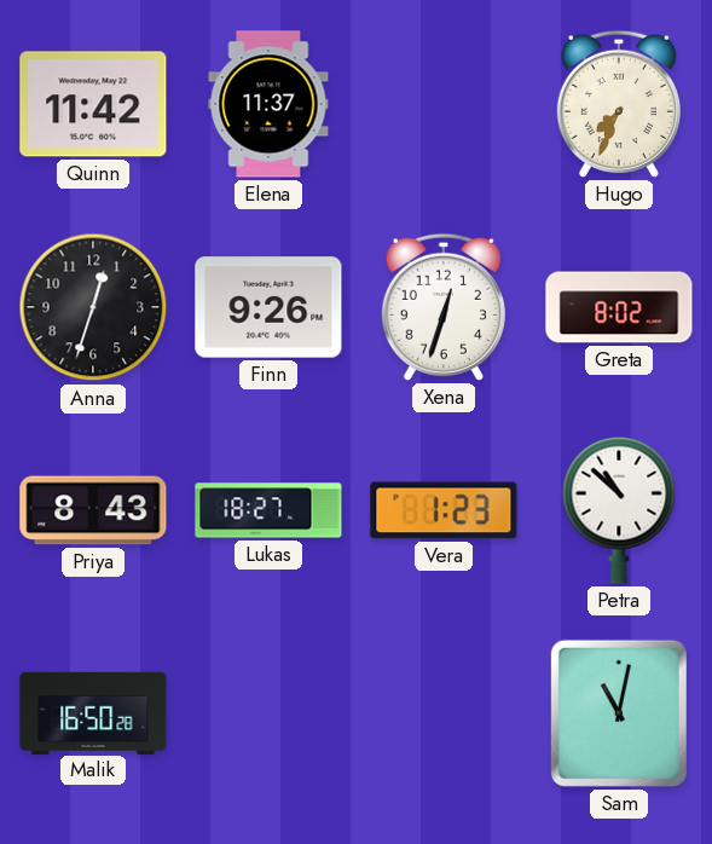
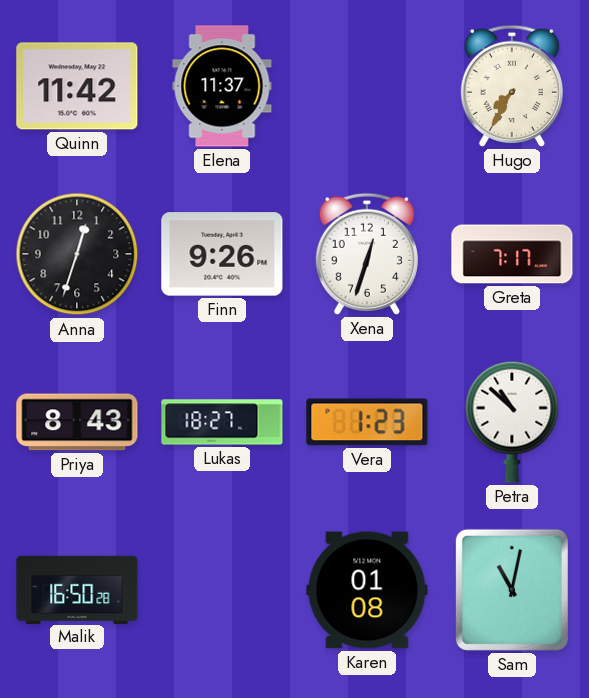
Hugo: 7:34 -> 7:35 (512, 86)
Greta: 8:02 -> 7:17 (512, 254)
Karen: none -> 01:08 (367, 590)
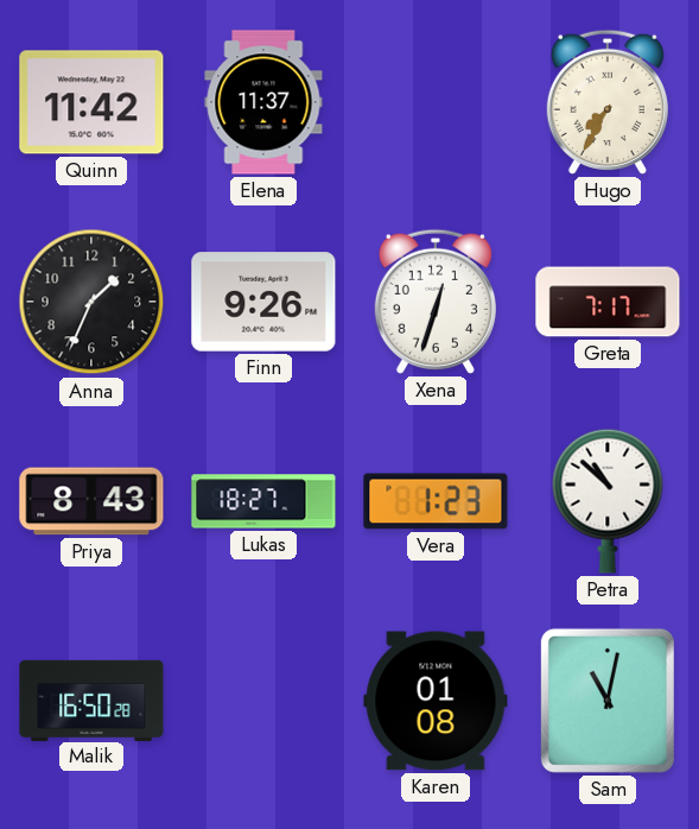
Anna: 12:33 -> 1:34 (91, 302)
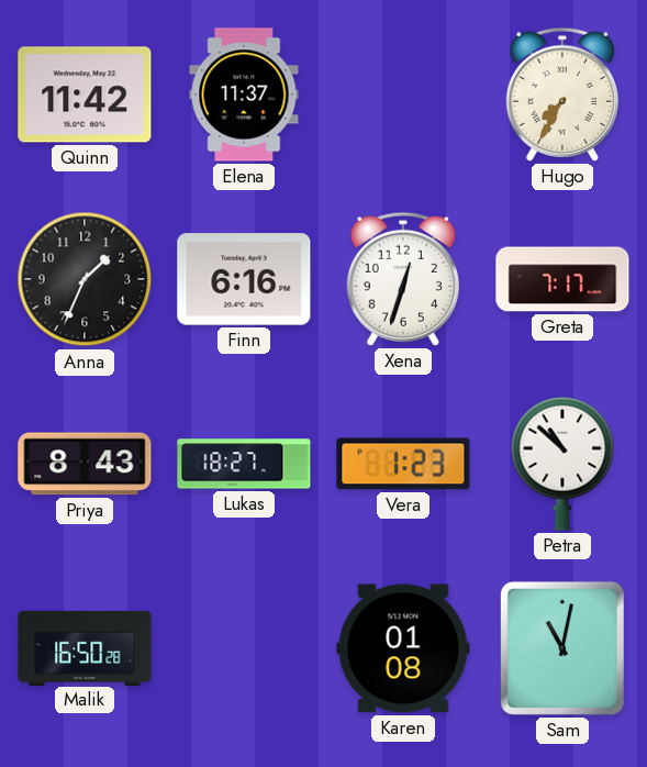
Finn: 9:26 -> 6:16 (244, 279)
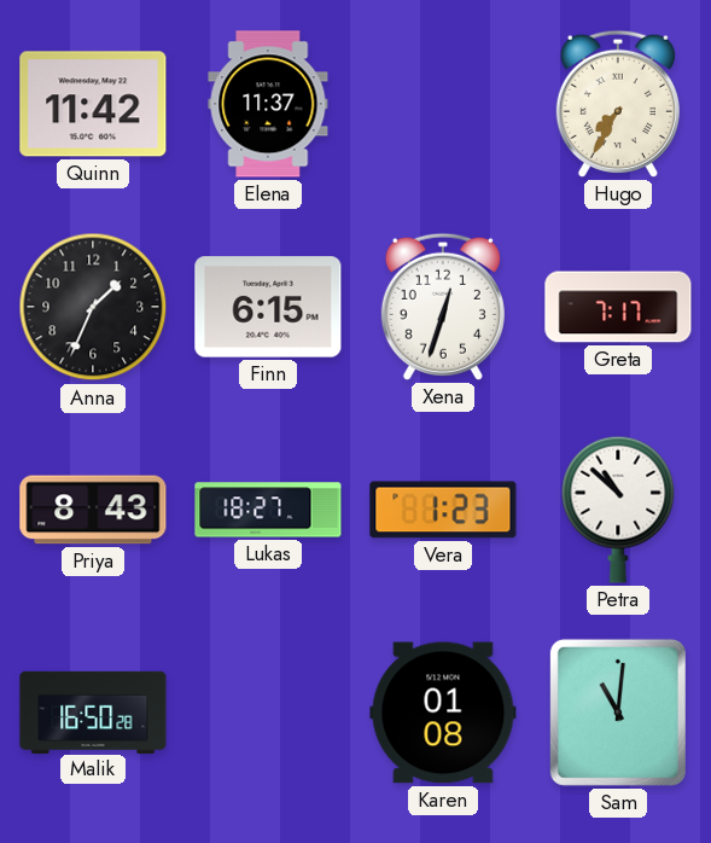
Finn: 6:16 -> 6:15 (268, 307)
Sam: 11:02 -> 11:01 (618, 713)
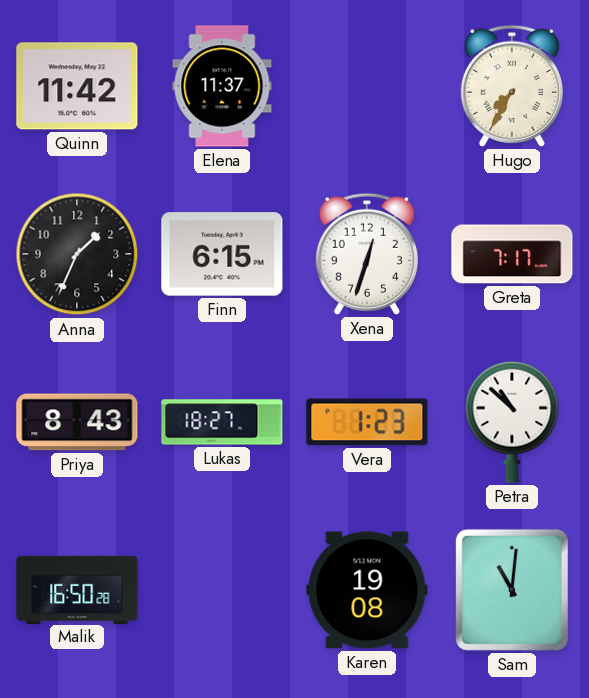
Karen: 01:08 -> 19:08 (367, 590)
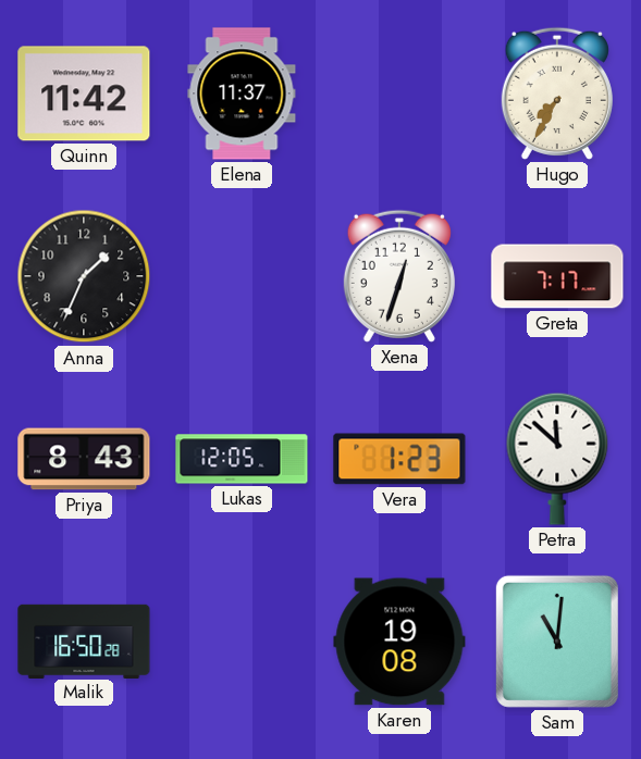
Finn: 6:15 -> none (222, 254)
Lukas: 18:27 -> 12:05 (242, 459)
Petra: 10:52 -> 11:52 (557, 459)
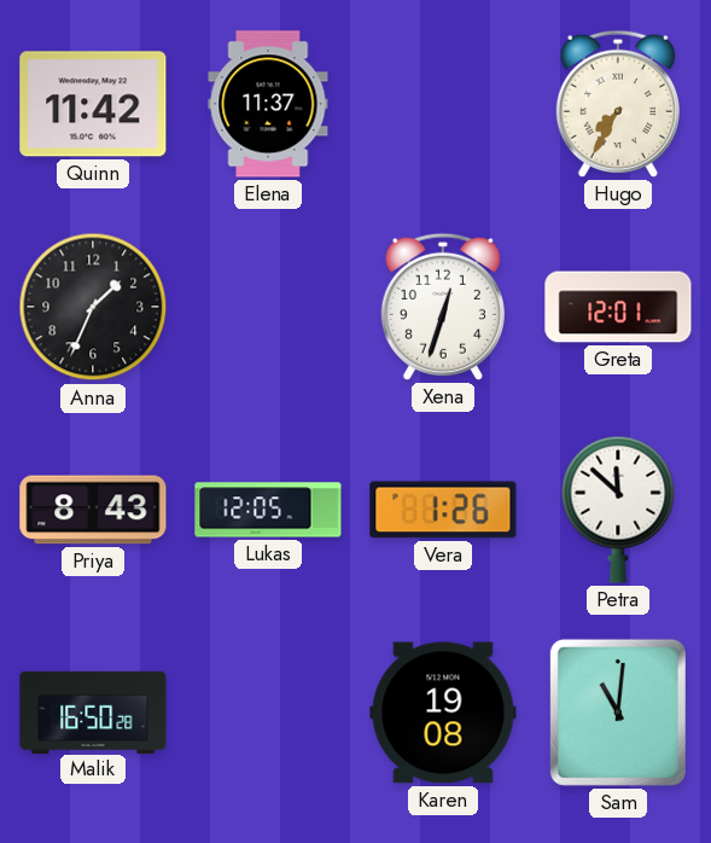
Greta: 7:17 -> 12:01 (618, 307)
Vera: 1:23 -> 1:26 (443, 510)
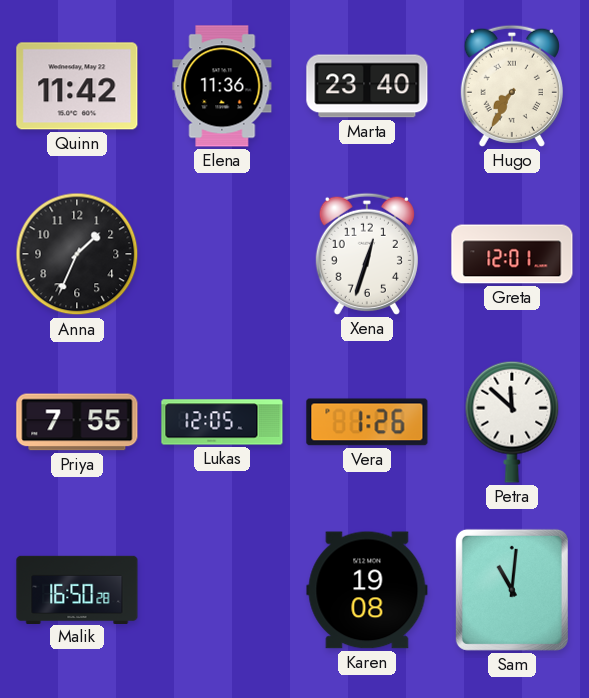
Elena: 11:37 -> 11:36 (222, 86)
Marta: none -> 23:40 (367, 86)
Priya: 8:43 -> 7:55 (77, 422)
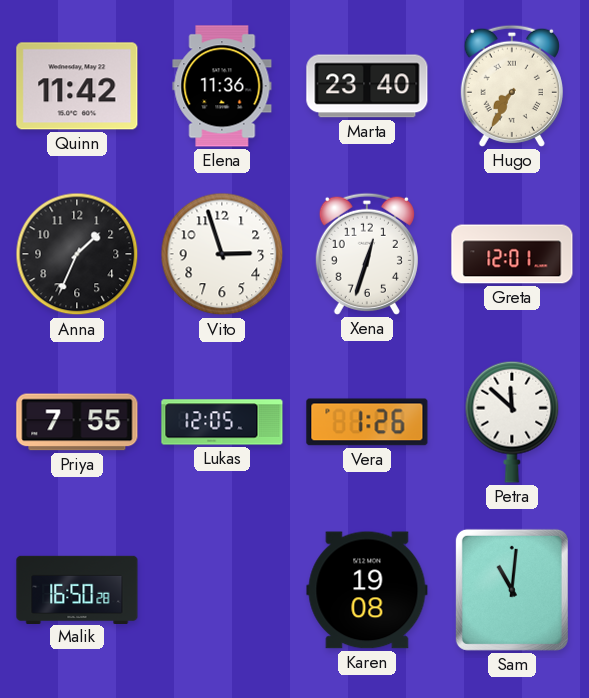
Vito: none -> 2:57 (222, 254)
